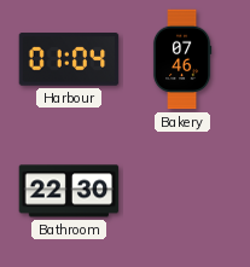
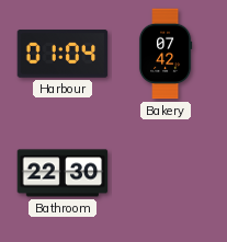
Bakery: 07:46 -> 07:42 (166, 54)
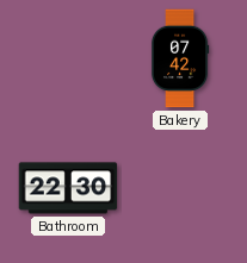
Harbour: 01:04 -> none (63, 54)
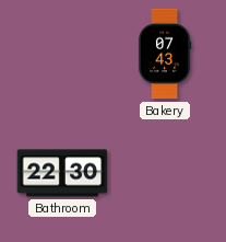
Bakery: 07:42 -> 07:43 (165, 54)
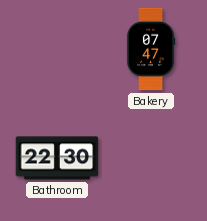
Bakery: 07:43 -> 07:47 (151, 49)
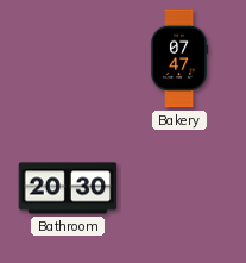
Bathroom: 22:30 -> 20:30 (68, 188)
